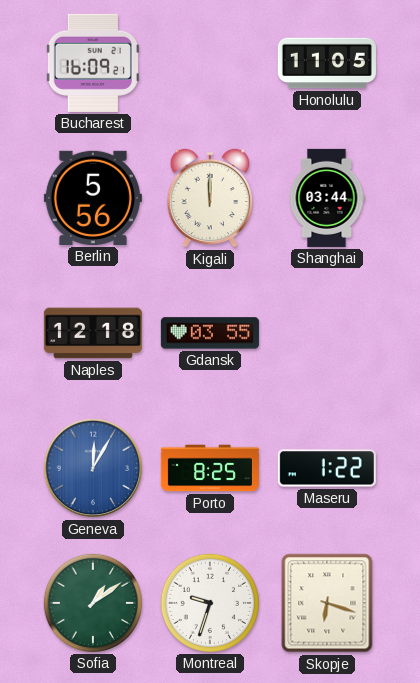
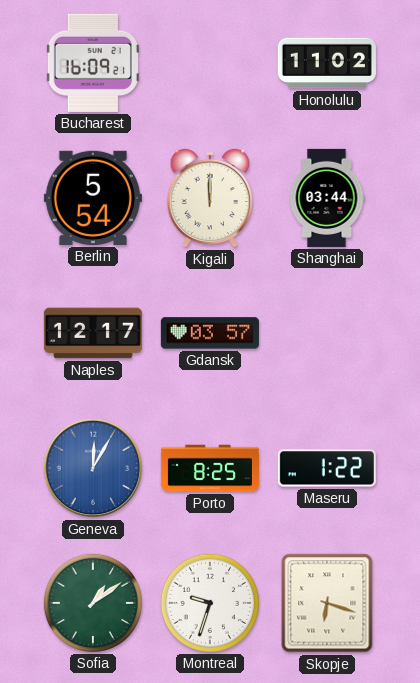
Honolulu: 11:05 -> 11:02 (327, 63)
Berlin: 5:56 -> 5:54 (93, 198)
Naples: 12:18 -> 12:17 (93, 333)
Gdansk: 03:55 -> 03:57 (210, 333)
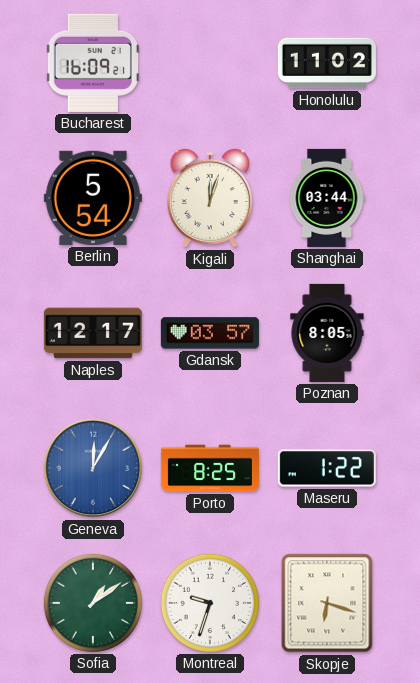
Kigali: 12:00 -> 12:03 (210, 198)
Poznan: none -> 8:05 (327, 333)
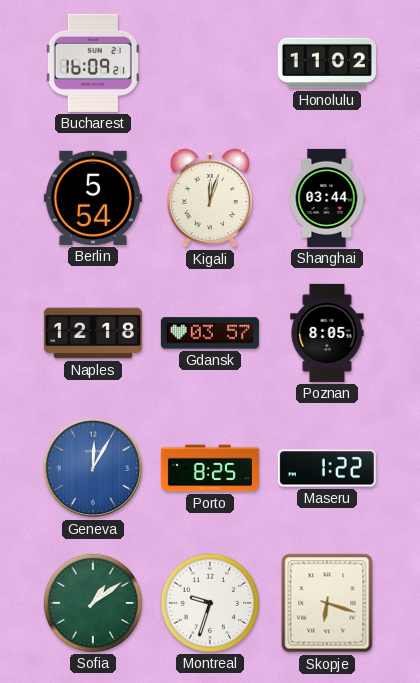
Naples: 12:17 -> 12:18 (93, 333)
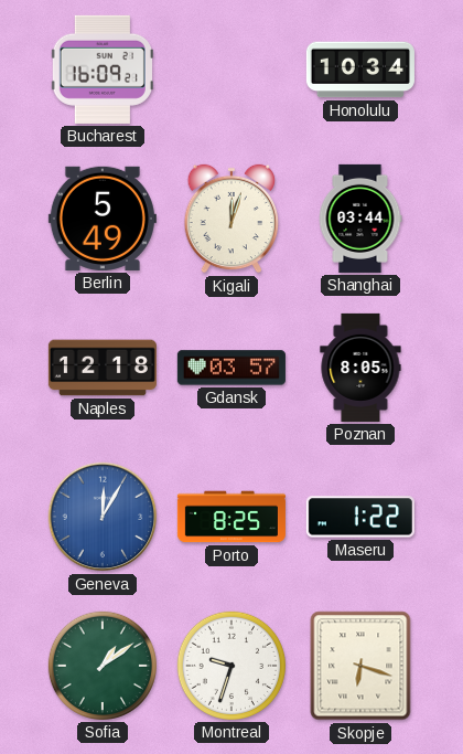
Honolulu: 11:02 -> 10:34 (360, 70)
Berlin: 5:54 -> 5:49 (103, 219)
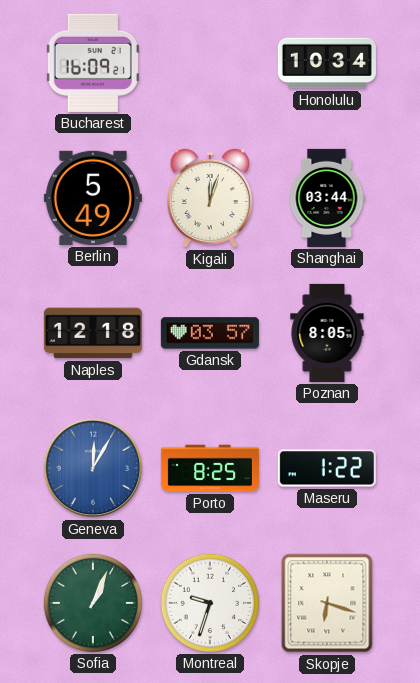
Sofia: 1:09 -> 1:04 (93, 603)
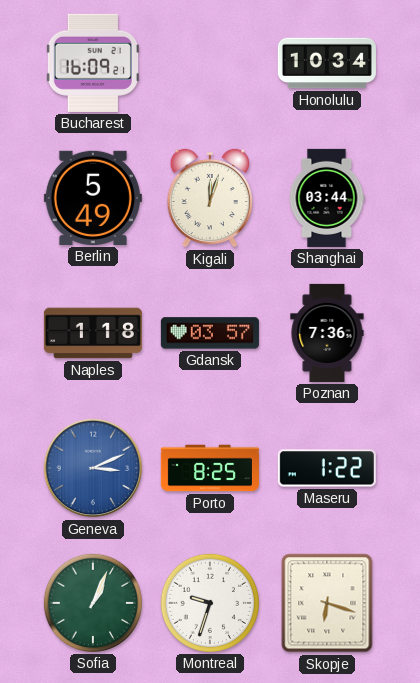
Naples: 12:18 -> 1:18 (93, 333)
Poznan: 8:05 -> 7:36 (327, 333)
Geneva: 12:05 -> 3:11 (93, 468)
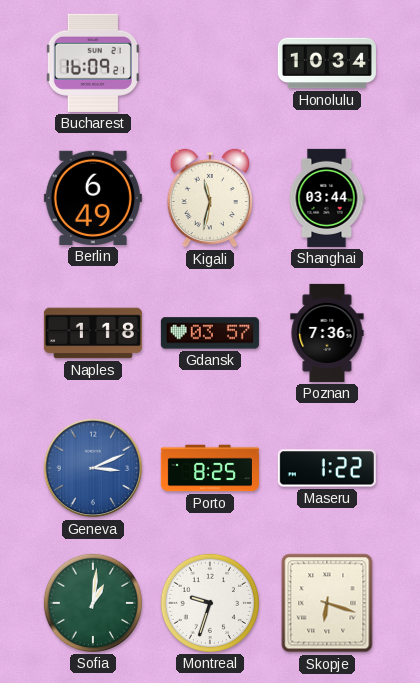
Berlin: 5:49 -> 6:49 (93, 198)
Kigali: 12:03 -> 11:32 (210, 198)
Sofia: 1:04 -> 1:01 (93, 603)
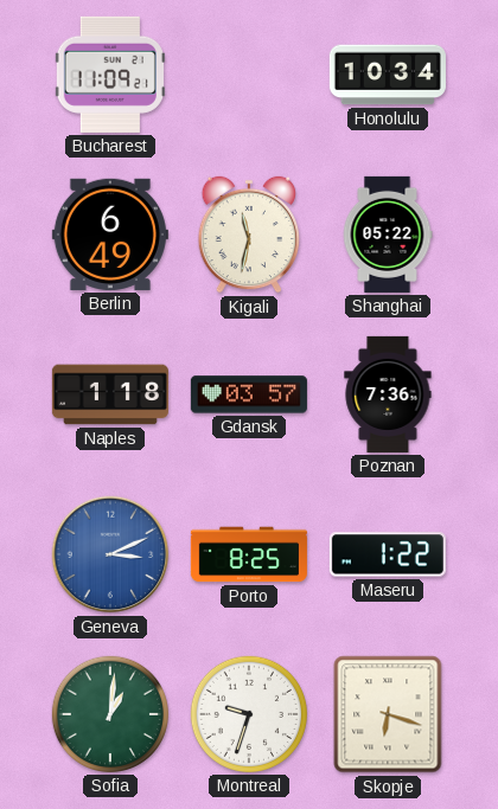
Bucharest: 16:09 -> 11:09 (110, 75)
Shanghai: 03:44 -> 05:22 (388, 235)
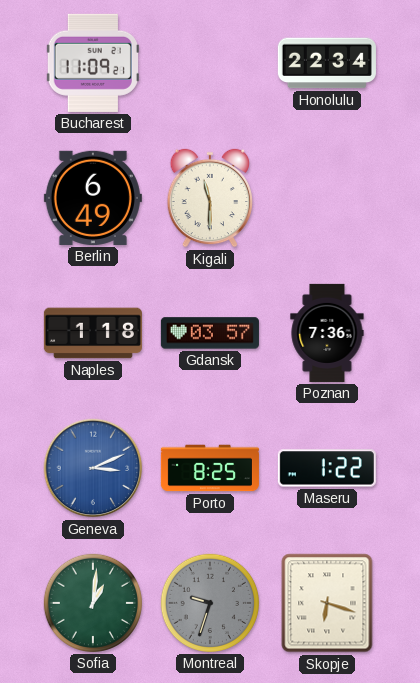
Honolulu: 10:34 -> 22:34 (327, 63)
Kigali: 11:32 -> 11:30 (210, 198)
Shanghai: 05:22 -> none (388, 235)
Montreal dial: white -> grey (210, 603)
